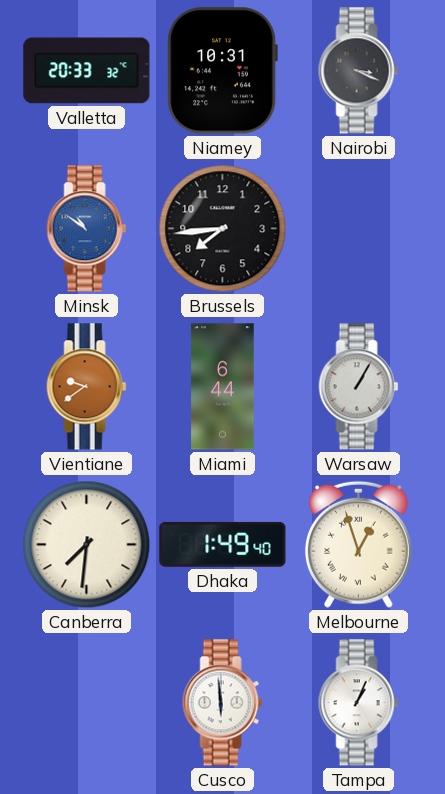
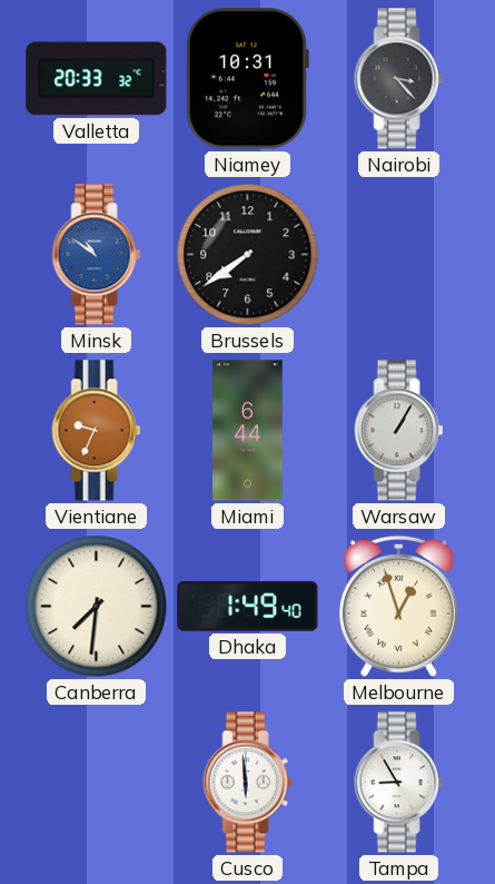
Nairobi: 3:19 -> 3:23 (399, 79)
Brussels: 7:44 -> 7:39 (248, 255)
Vientiane: 9:39 -> 9:34 (97, 431)
Tampa: 1:04 -> 8:55 (399, 783)
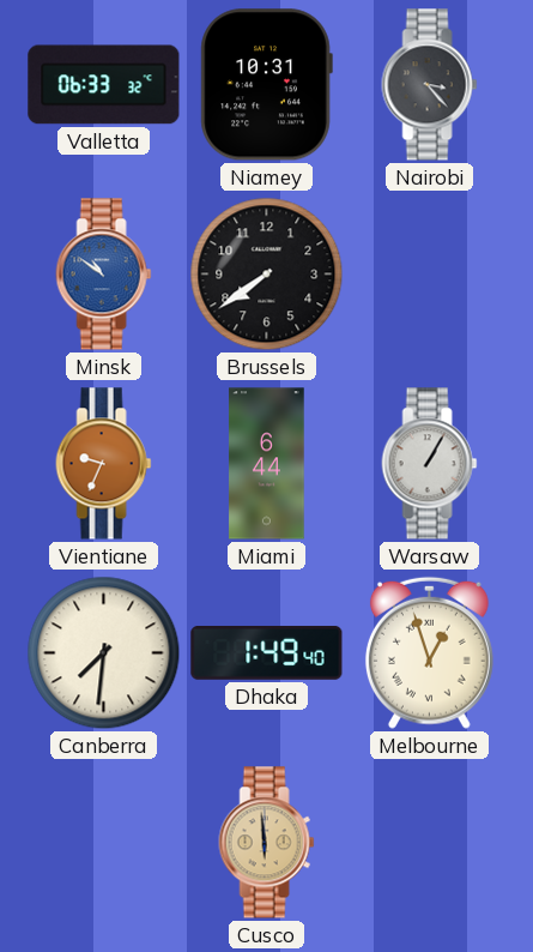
Valletta: 20:33 -> 06:33 (104, 85)
Cusco dial: white -> champagne (267, 843)
Tampa: 8:55 -> none (399, 783)
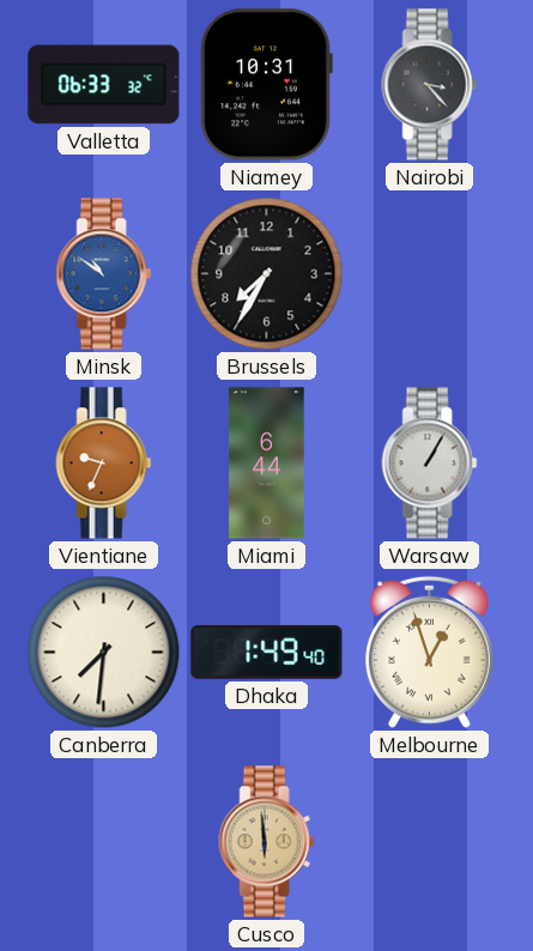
Brussels: 7:39 -> 7:35 (267, 274)
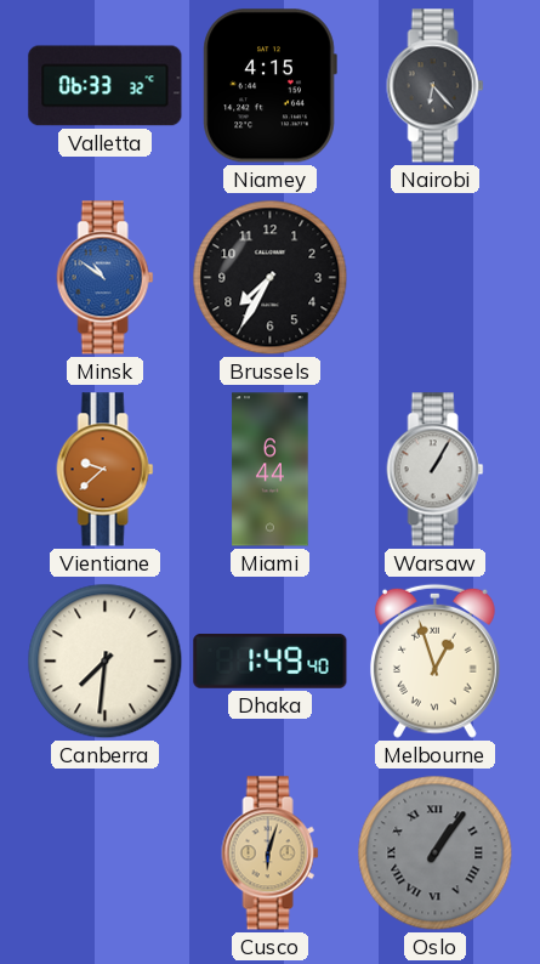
Niamey: 10:31 -> 4:15 (269, 86)
Nairobi: 3:23 -> 6:23 (436, 86)
Vientiane: 9:34 -> 9:38 (106, 470)
Cusco: 5:59 -> 6:03 (271, 854)
Oslo: none -> 1:06 (436, 854)
